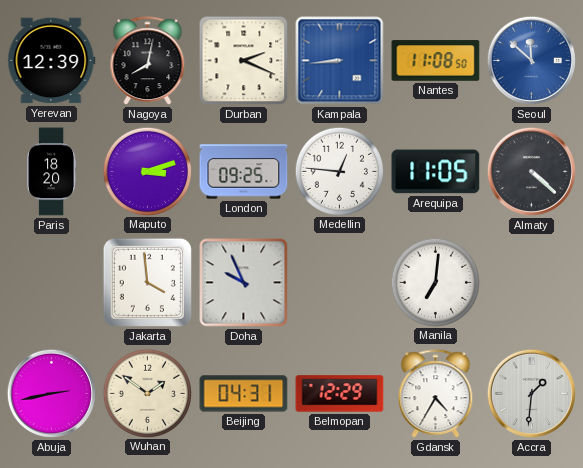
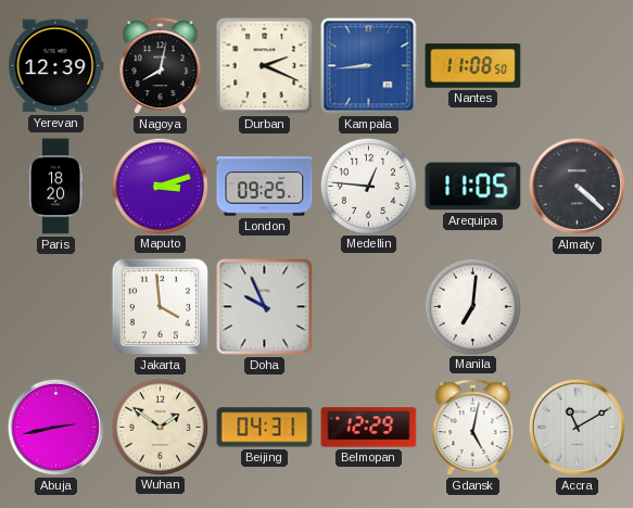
Seoul: 11:52 -> none (531, 60)
Gdansk: 4:35 -> 5:02 (473, 428)
Accra: 1:31 -> 11:10 (577, 427)
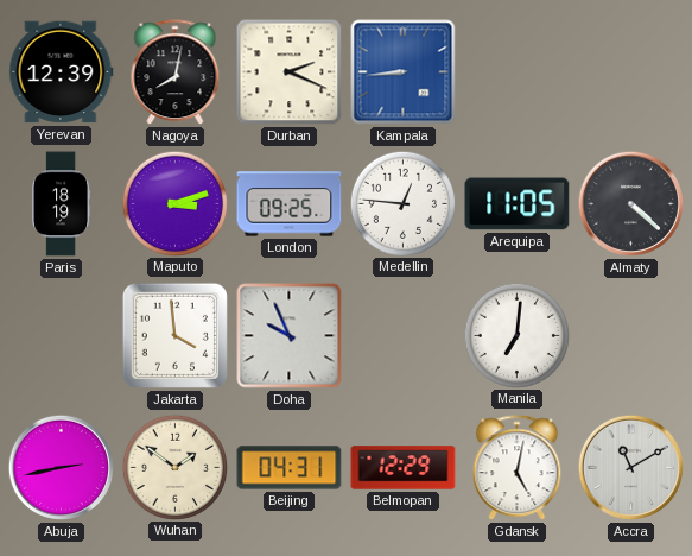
Nantes: 11:08 -> none (473, 66)
Paris: 18:20 -> 18:19 (62, 204)
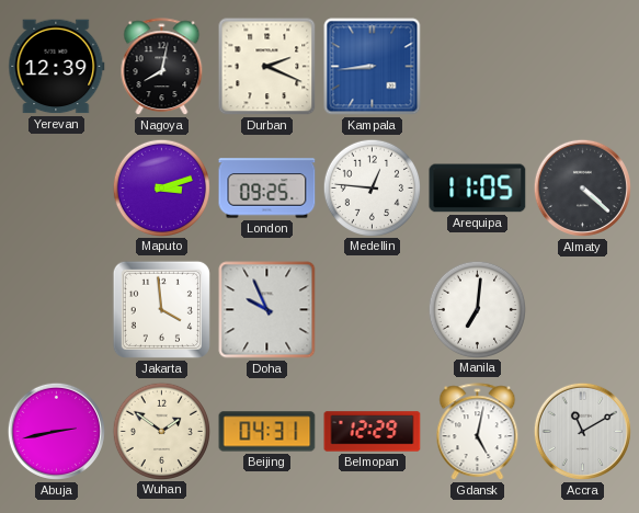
Paris: 18:19 -> none (62, 204)
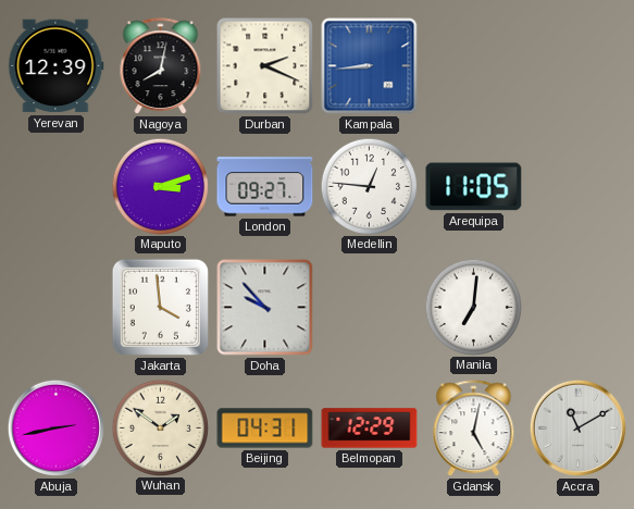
London: 09:25 -> 09:27 (265, 187)
Almaty: 4:22 -> none (582, 187)
Doha: 9:56 -> 9:53 (265, 308)
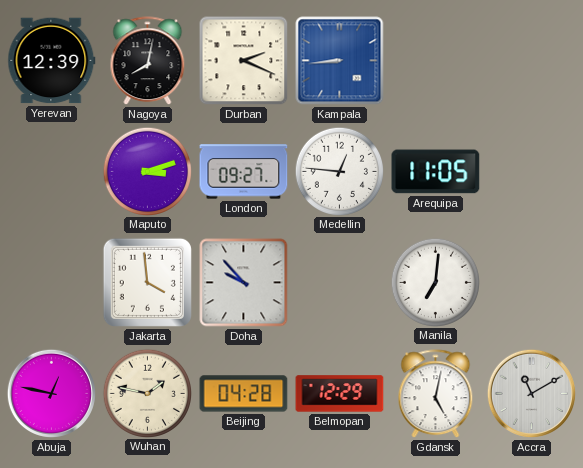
Abuja: 2:43 -> 12:47 (51, 393)
Wuhan: 1:51 -> 1:47 (147, 393)
Beijing: 04:31 -> 04:28 (244, 394)
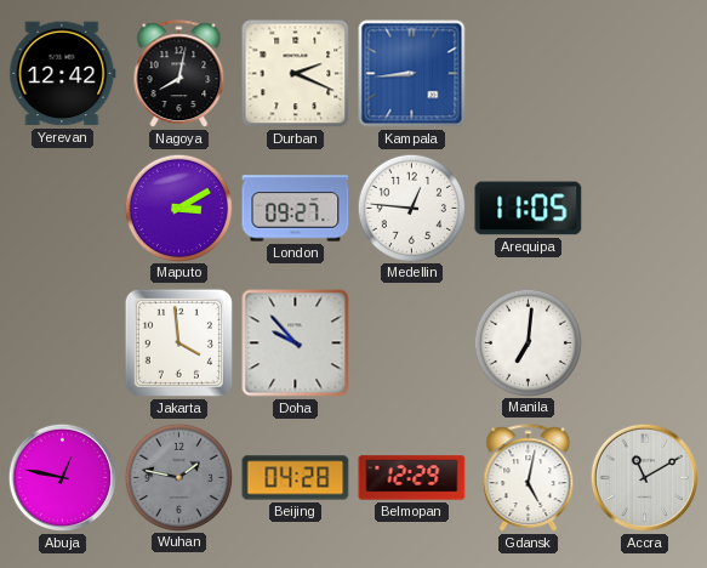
Yerevan: 12:39 -> 12:42 (63, 74)
Maputo: 3:12 -> 3:10 (178, 208)
Wuhan dial: cream -> grey (178, 477)
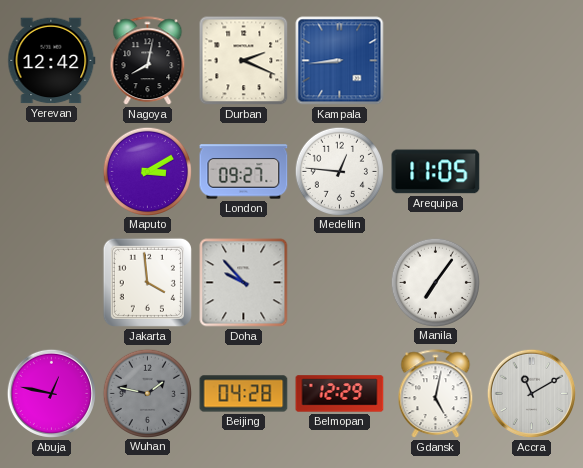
Manila: 7:01 -> 7:06 (435, 282)
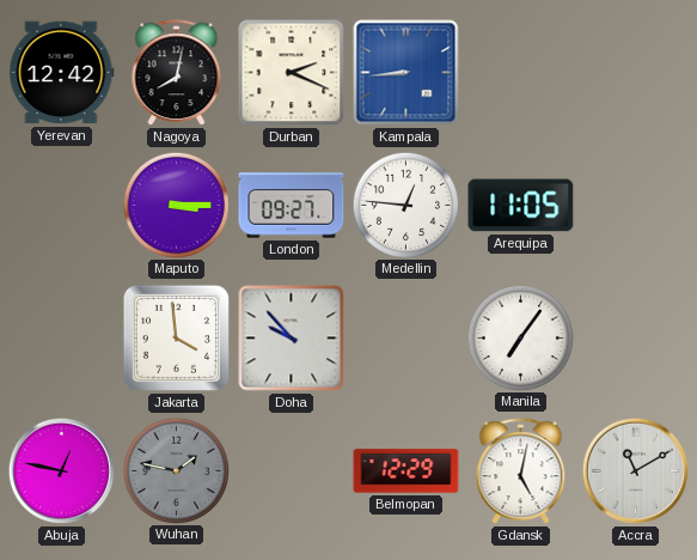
Maputo: 3:10 -> 3:15 (176, 205)
Beijing: 04:28 -> none (244, 394)
